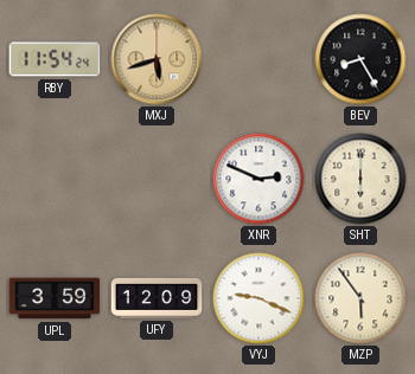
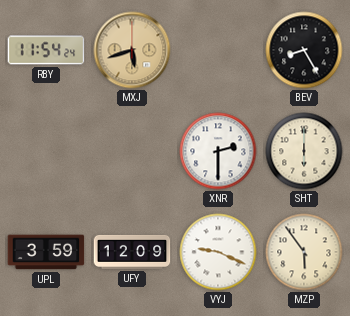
XNR: 2:49 -> 2:30 (218, 151)
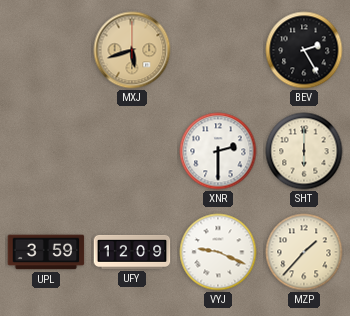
RBY: 11:54 -> none (46, 50)
BEV: 8:25 -> 2:25 (304, 50)
MZP: 5:54 -> 1:37 (304, 252)
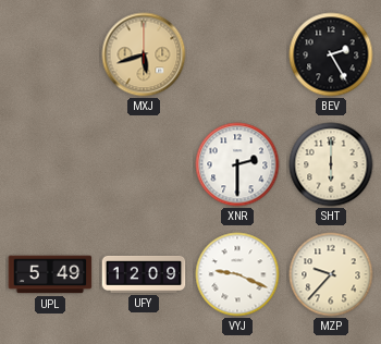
UPL: 3:59 -> 5:49 (50, 274)
MZP: 1:37 -> 9:37 (331, 274)
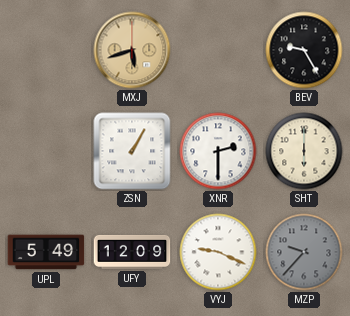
BEV: 2:25 -> 9:25 (304, 50)
ZSN: none -> 1:05 (132, 151)
MZP dial: cream -> grey (304, 252)
